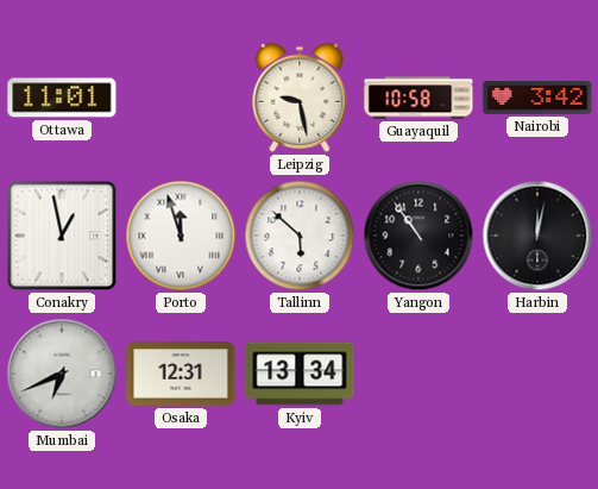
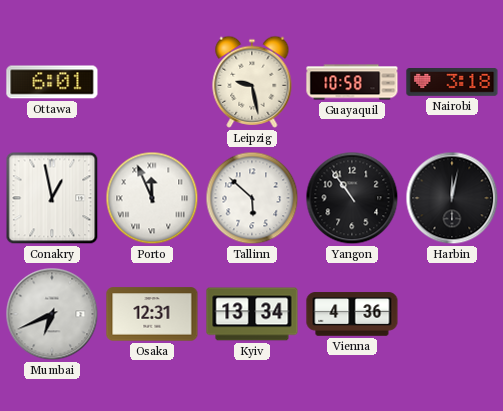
Ottawa: 11:01 -> 6:01 (52, 82)
Nairobi: 3:42 -> 3:18 (452, 83)
Porto: 11:57 -> 11:56 (152, 198)
Vienna: none -> 4:36 (352, 314)
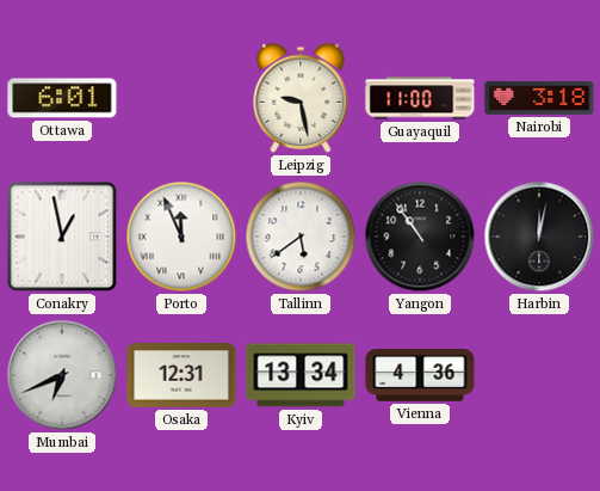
Guayaquil: 10:58 -> 11:00 (420, 98)
Tallinn: 5:52 -> 5:39 (301, 237)
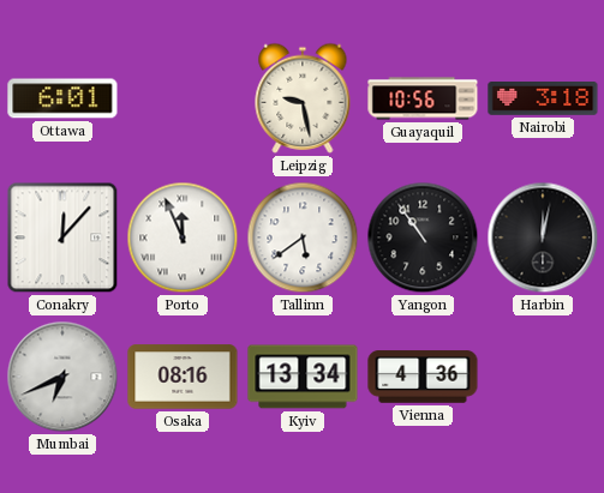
Guayaquil: 11:00 -> 10:56 (423, 98)
Conakry: 12:58 -> 12:07 (62, 238)
Osaka: 12:31 -> 08:16 (183, 377)
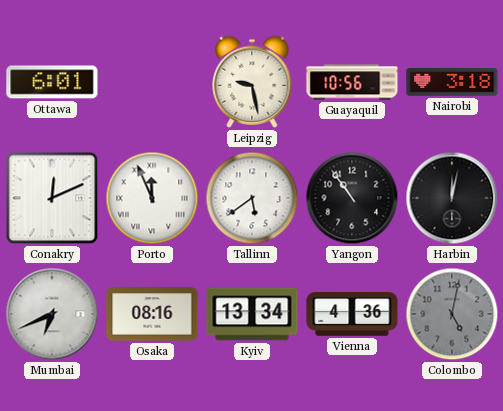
Conakry: 12:07 -> 12:11 (52, 198)
Colombo: none -> 5:02 (452, 314)
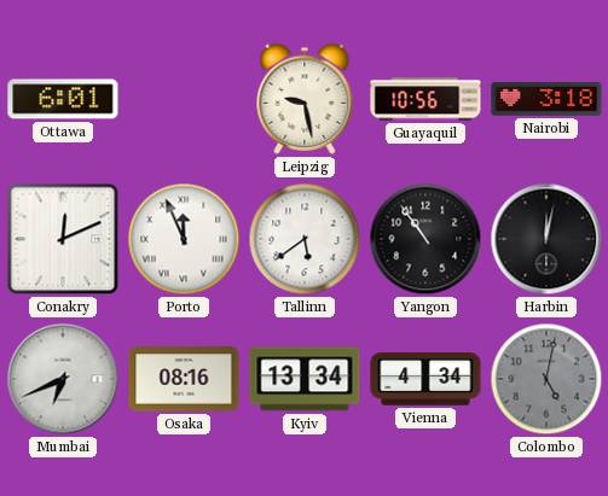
Vienna: 4:36 -> 4:34 (425, 379)
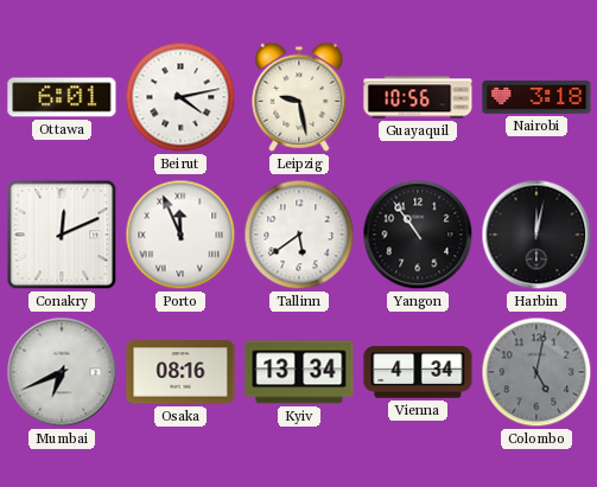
Beirut: none -> 4:13 (180, 97)
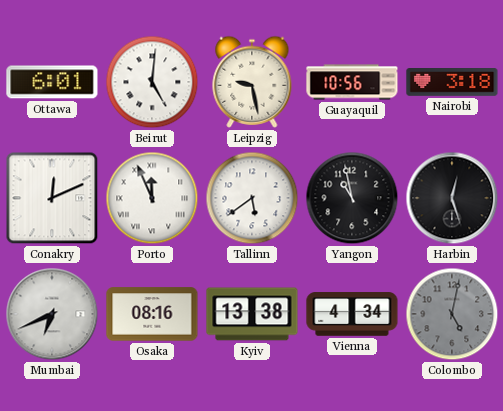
Beirut: 4:13 -> 5:01 (152, 82)
Yangon: 10:54 -> 10:58 (352, 198)
Harbin: 12:02 -> 12:27 (452, 198)
Kyiv: 13:34 -> 13:38 (252, 314)
